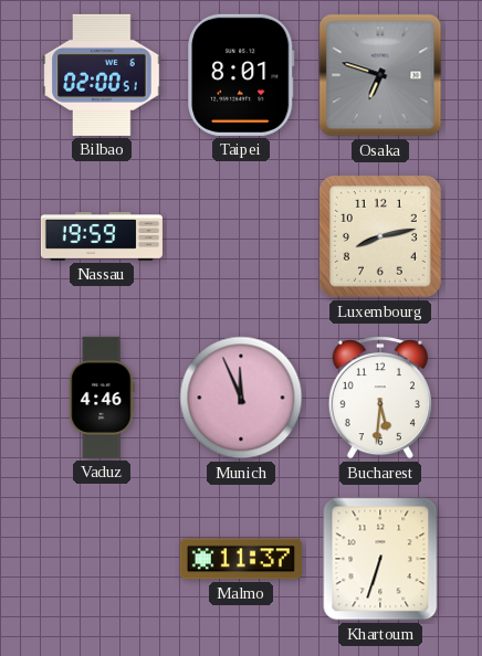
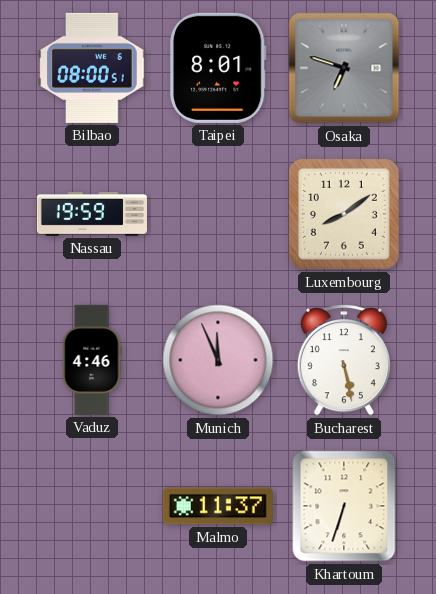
Bilbao: 02:00 -> 08:00 (92, 68)
Luxembourg: 8:13 -> 8:09 (344, 214)
Bucharest: 5:31 -> 5:28 (344, 360)
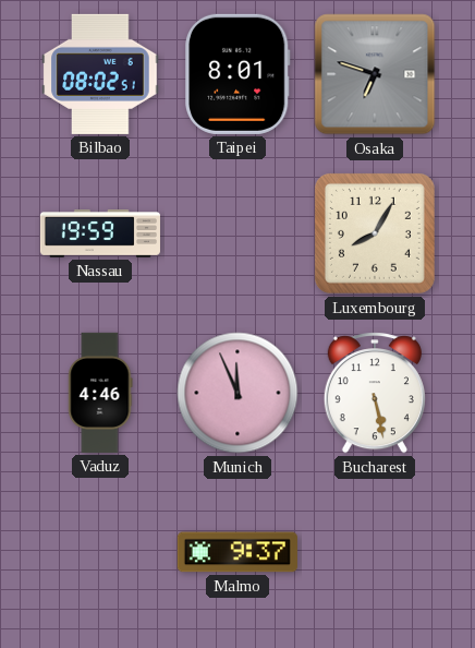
Bilbao: 08:00 -> 08:02 (100, 74)
Luxembourg: 8:09 -> 8:05 (375, 233)
Malmo: 11:37 -> 9:37 (237, 552)
Khartoum: 6:33 -> none (344, 506)
